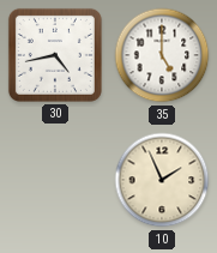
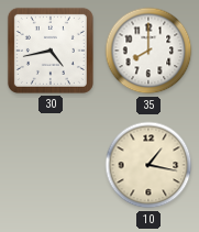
35: 5:00 -> 8:00 (148, 51)
10: 1:56 -> 1:17 (148, 165)
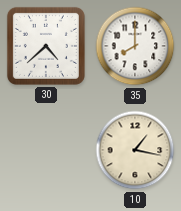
30: 4:43 -> 4:38 (46, 46)
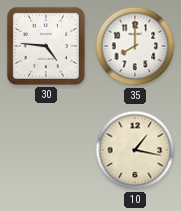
30: 4:38 -> 4:46 (46, 46)
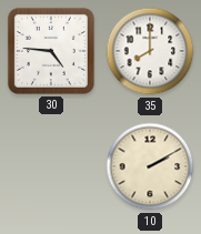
10: 1:17 -> 2:10 (150, 166)
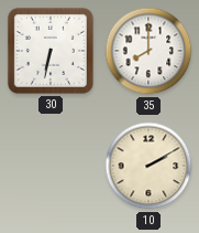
30: 4:46 -> 6:32 (51, 51)
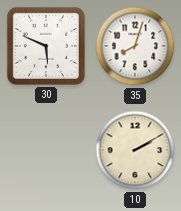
30: 6:32 -> 5:49 (46, 46)
35: 8:00 -> 8:03 (135, 46)
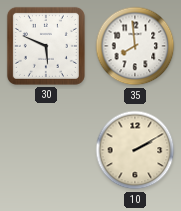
35: 8:03 -> 7:59 (135, 46)
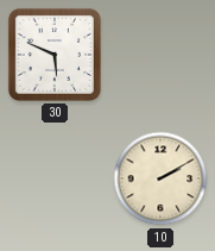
35: 7:59 -> none (135, 46)
